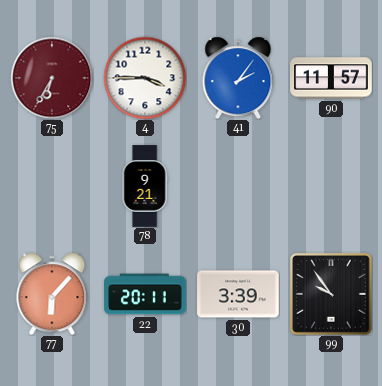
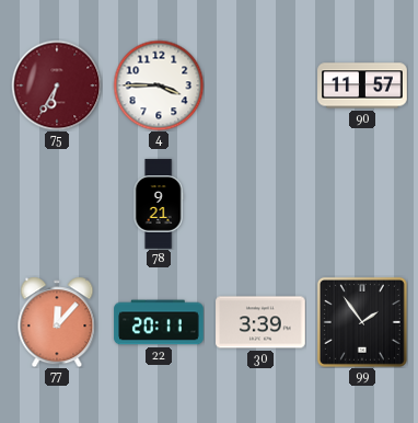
41: 2:06 -> none (238, 78)
77: 6:07 -> 12:07 (57, 322)
99: 9:54 -> 1:54 (362, 322)
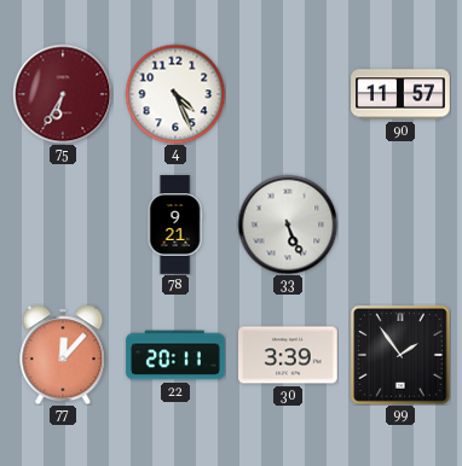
4: 3:45 -> 4:26 (175, 94)
33: none -> 5:26 (288, 225)
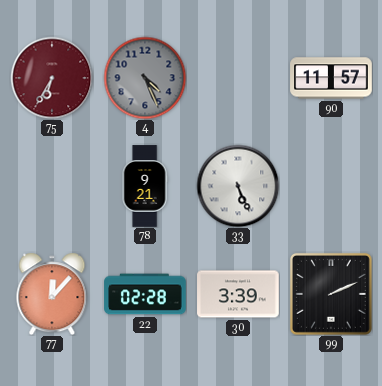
4 dial: white -> grey (145, 78)
22: 20:11 -> 02:28 (145, 294)
99: 1:54 -> 2:11 (331, 294)
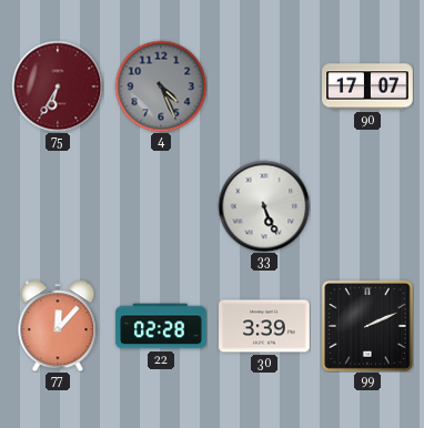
90: 11:57 -> 17:07 (367, 86)
78: 9:21 -> none (145, 186)
